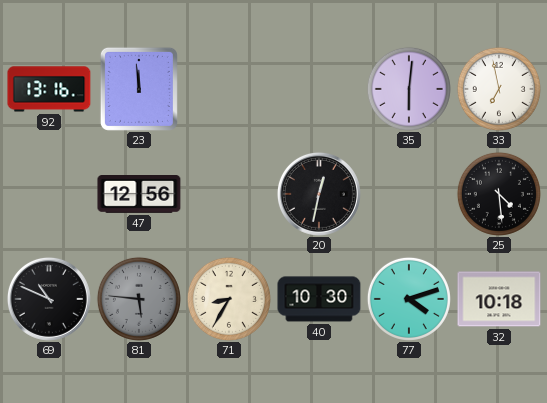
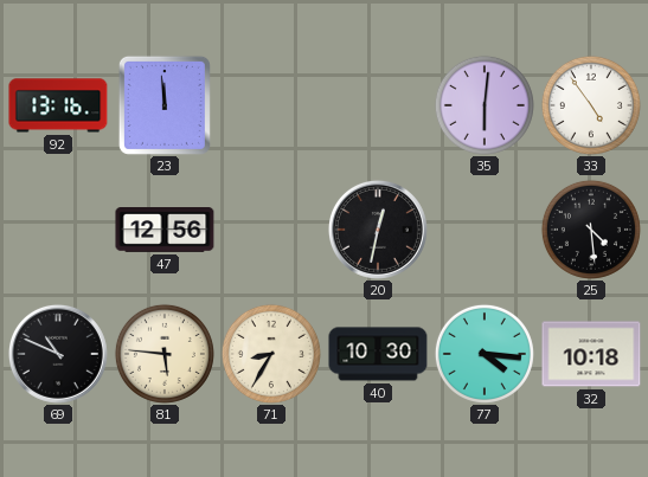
33: 6:58 -> 4:54 (591, 105)
81 dial: grey -> cream (165, 354)
77: 4:12 -> 4:16 (485, 354)
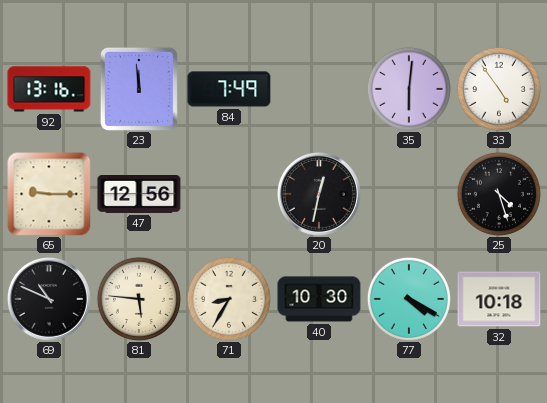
84: none -> 7:49 (229, 89)
65: none -> 9:15 (49, 194)
25: 4:29 -> 4:27 (499, 194)
77: 4:16 -> 4:20 (409, 299)
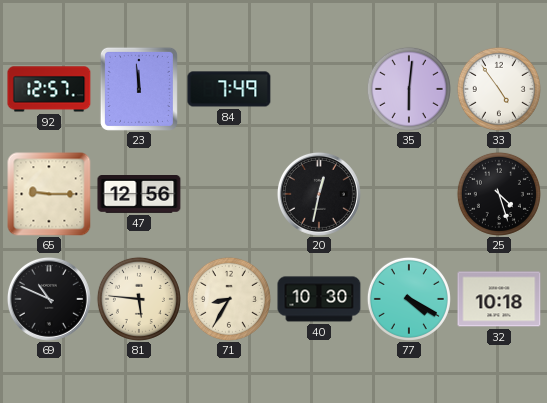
92: 13:16 -> 12:57 (49, 89)
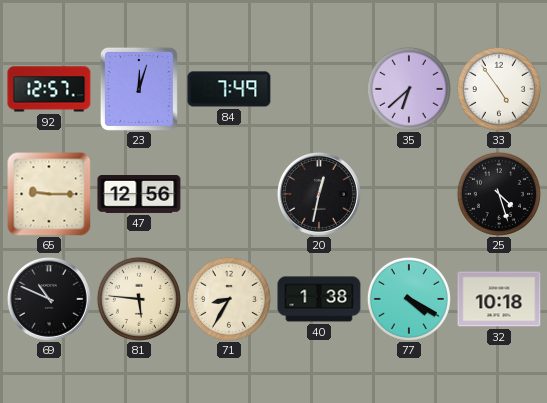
23: 11:59 -> 12:03 (139, 89)
35: 6:01 -> 6:38 (409, 89)
40: 10:30 -> 1:38 (319, 299)
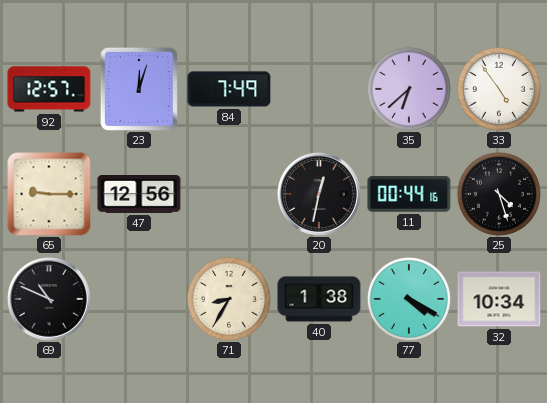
11: none -> 00:44 (409, 194)
81: 5:46 -> none (139, 299)
32: 10:18 -> 10:34 (499, 299)
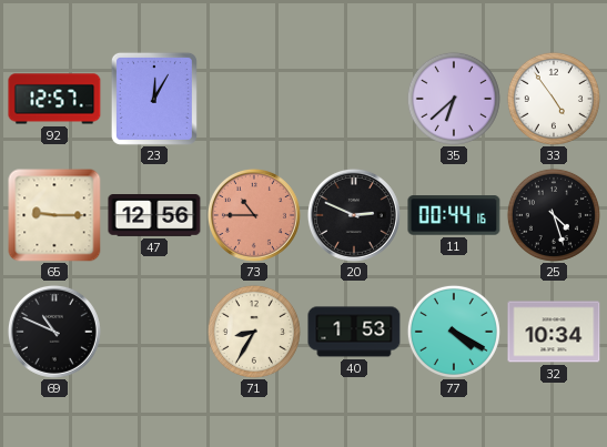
23: 12:03 -> 12:05 (154, 99)
84: 7:49 -> none (229, 89)
73: none -> 10:45 (254, 215)
20: 12:32 -> 2:49 (354, 215)
40: 1:38 -> 1:53 (354, 332)
